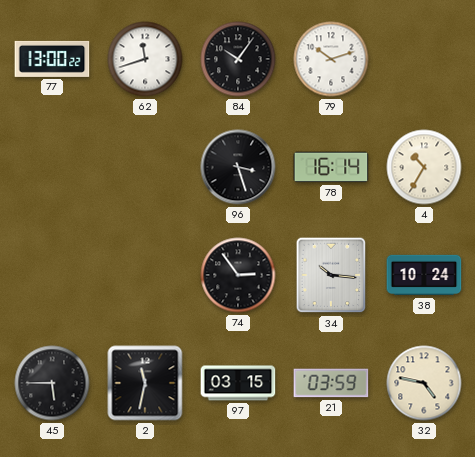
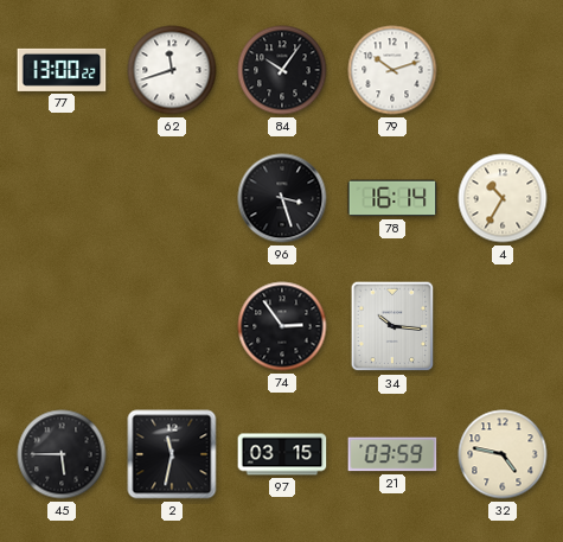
38: 10:24 -> none (424, 275)
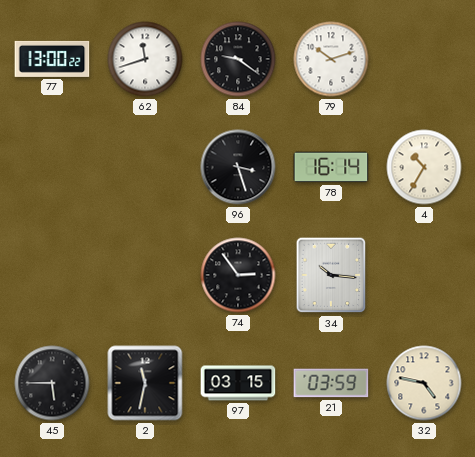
84: 10:06 -> 9:21 (238, 59)
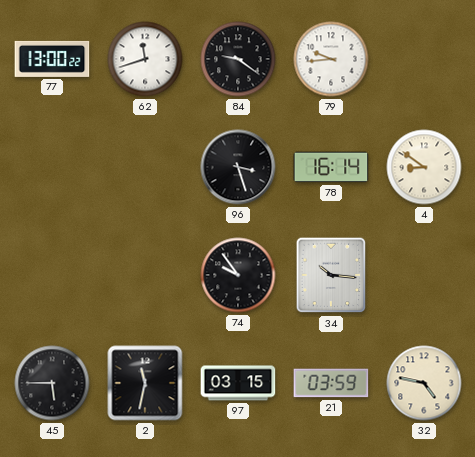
79: 10:12 -> 9:44 (331, 59)
4: 10:35 -> 8:51 (424, 167)
74: 2:54 -> 9:54 (238, 275)
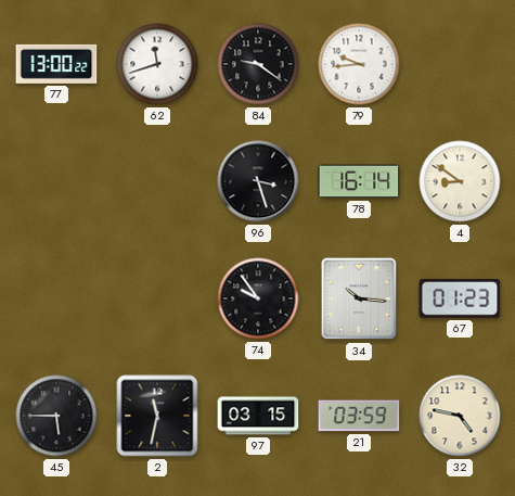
67: none -> 01:23 (460, 300)
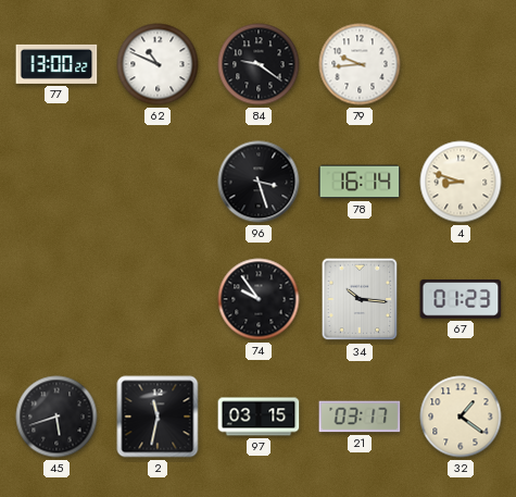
62: 11:42 -> 10:49 (158, 64)
4: 8:51 -> 8:48 (461, 182)
45: 5:45 -> 5:42 (56, 417)
21: 03:59 -> 03:17 (360, 417)
32: 4:47 -> 1:21 (461, 417)
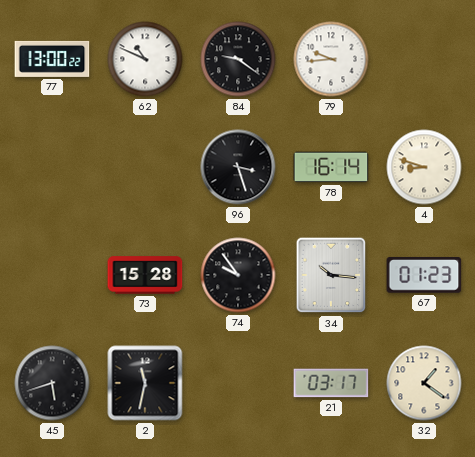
73: none -> 15:28 (145, 275)
97: 03:15 -> none (259, 417)
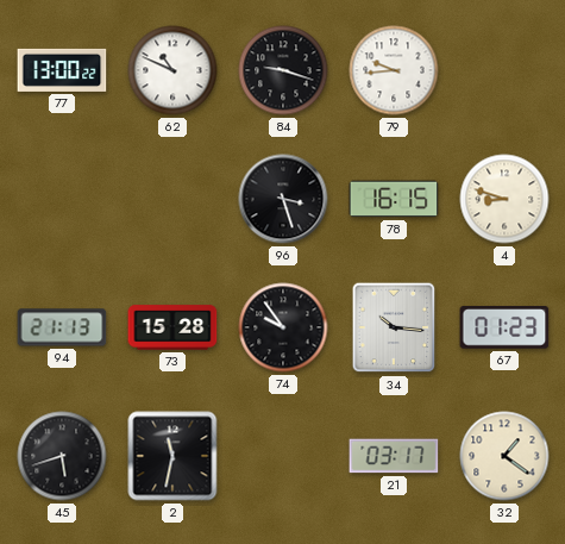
84: 9:21 -> 9:18 (283, 70)
78: 16:14 -> 16:15 (394, 199)
94: none -> 21:13 (62, 327)
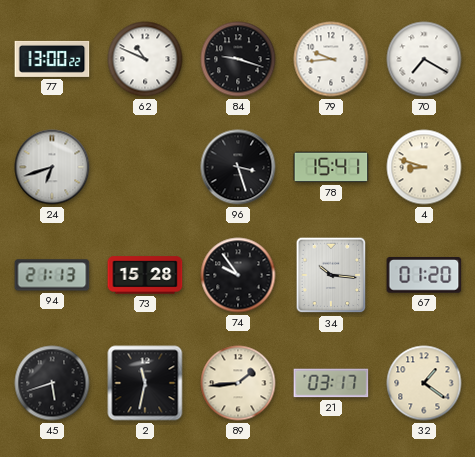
70: none -> 7:20 (424, 59)
24: none -> 6:42 (52, 167)
78: 16:15 -> 15:41 (331, 167)
67: 01:23 -> 01:20 (424, 276)
89: none -> 1:44 (238, 383)
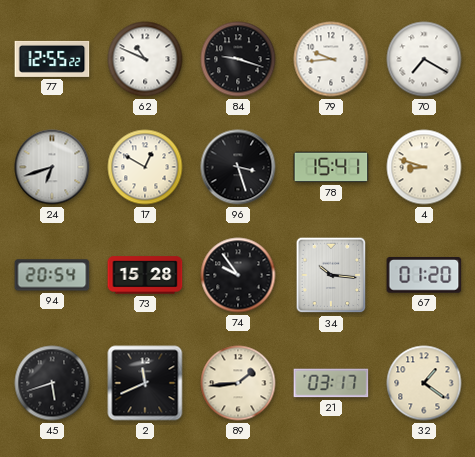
77: 13:00 -> 12:55 (52, 59)
17: none -> 12:50 (145, 167)
94: 21:13 -> 20:54 (52, 275)
2: 11:32 -> 11:41 (145, 383)
